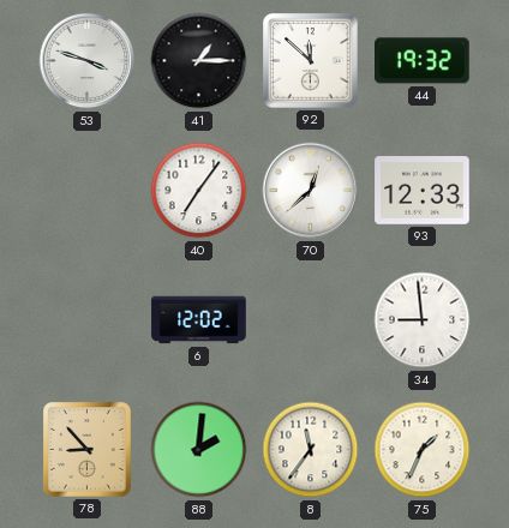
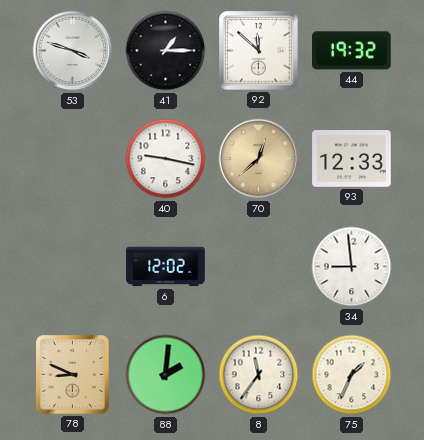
40: 7:06 -> 9:17 (166, 159)
70 dial: white -> champagne (259, 159)
78: 8:53 -> 8:49 (73, 375)
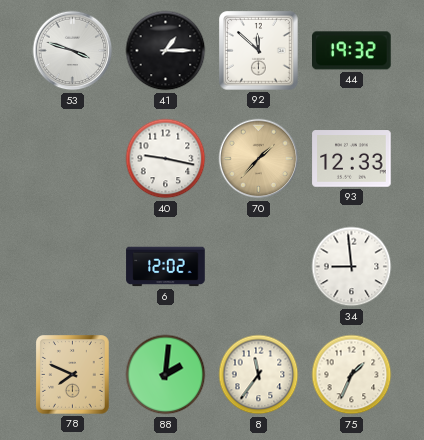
70: 12:38 -> 1:37 (259, 159)
78: 8:49 -> 7:49 (73, 375)
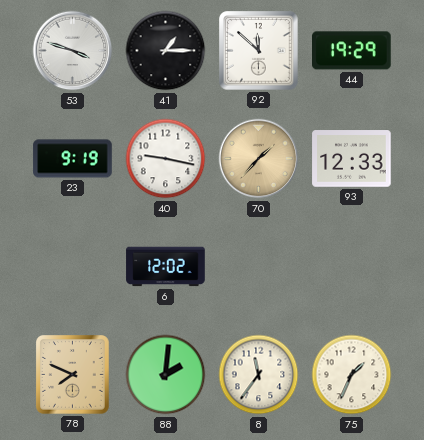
44: 19:32 -> 19:29 (352, 51)
23: none -> 9:19 (73, 159)
34: 8:59 -> none (352, 267)
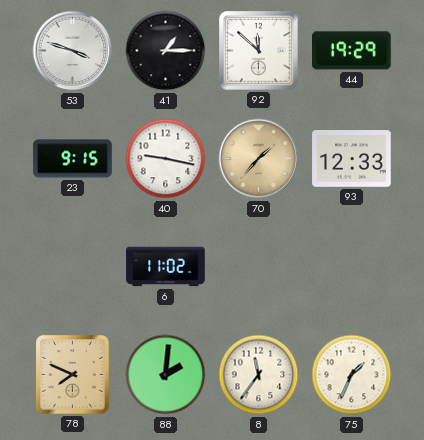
23: 9:19 -> 9:15 (73, 159)
6: 12:02 -> 11:02 (166, 267)
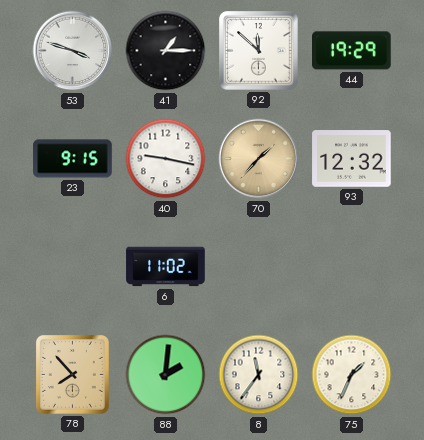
93: 12:33 -> 12:32 (352, 159)
78: 7:49 -> 7:53 (73, 375)
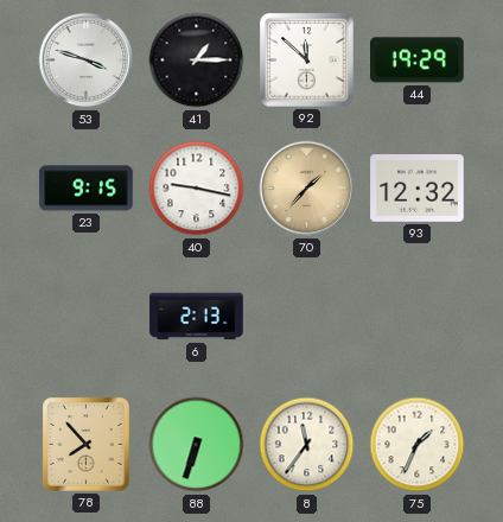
6: 11:02 -> 2:13 (197, 317)
88: 2:01 -> 6:33 (197, 445)
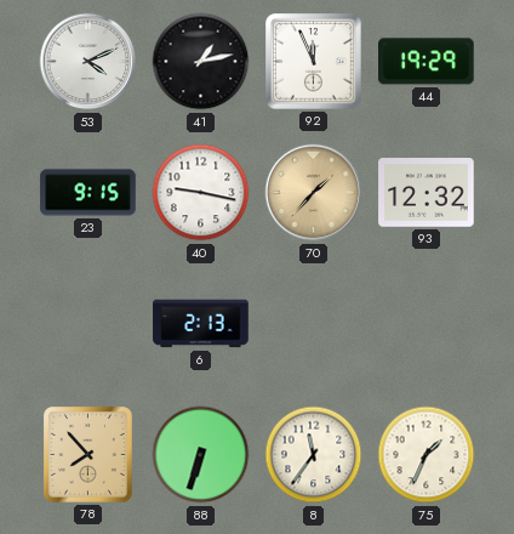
53: 3:48 -> 4:11 (88, 62)
41: 1:15 -> 1:13 (201, 62)
92: 11:52 -> 11:56 (314, 62)
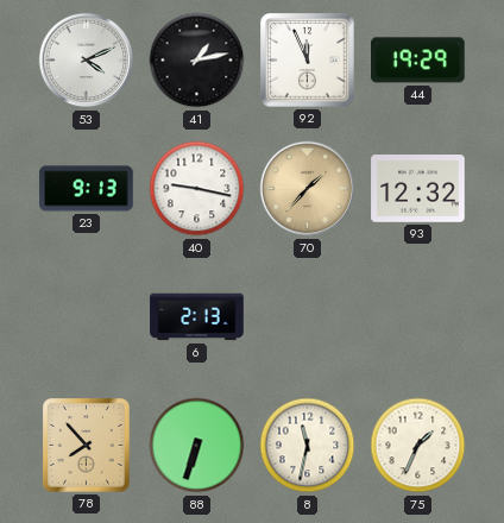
23: 9:15 -> 9:13 (87, 189)
8: 11:36 -> 11:32 (308, 446)
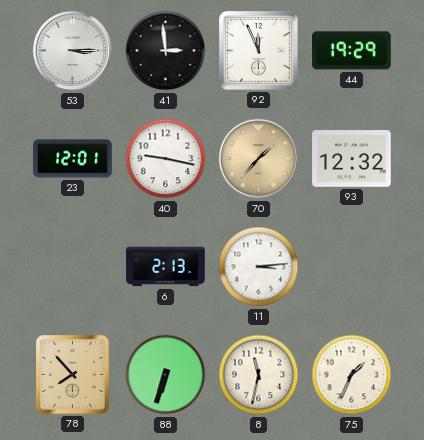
53: 4:11 -> 3:15 (73, 51)
41: 1:13 -> 2:59 (166, 51)
23: 9:13 -> 12:01 (73, 159)
11: none -> 3:14 (259, 267)
